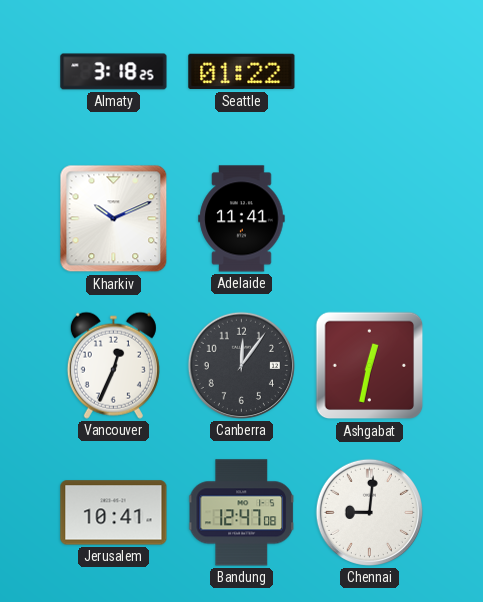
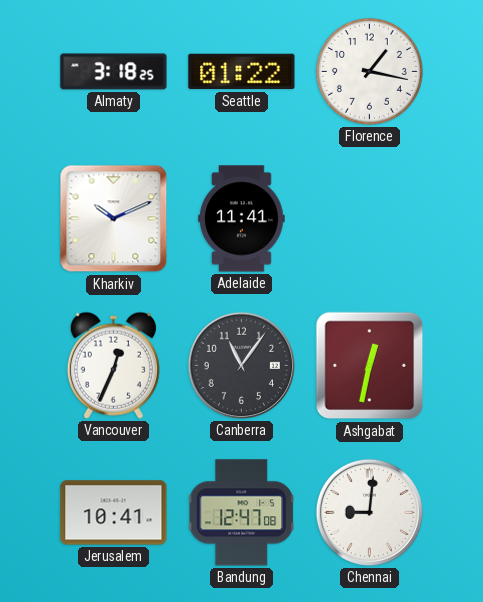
Florence: none -> 1:17 (369, 71)
Canberra: 12:06 -> 11:06 (241, 365)
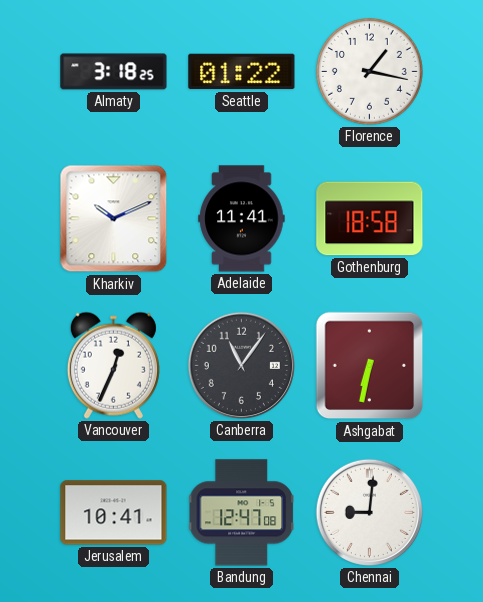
Gothenburg: none -> 18:58 (370, 219)
Ashgabat: 12:32 -> 6:32 (370, 366)
